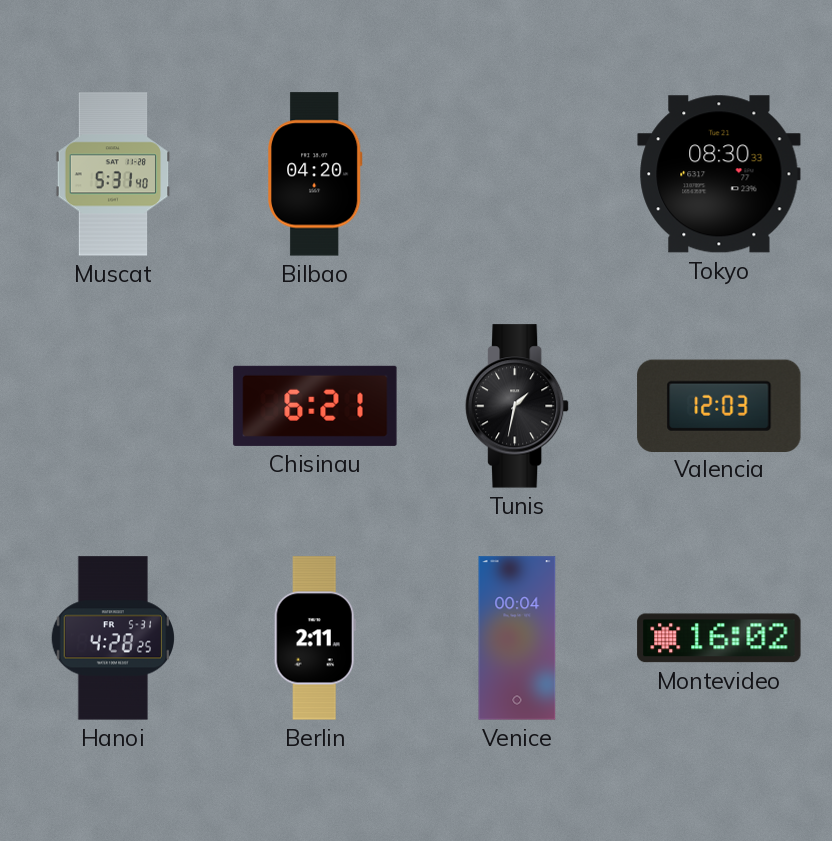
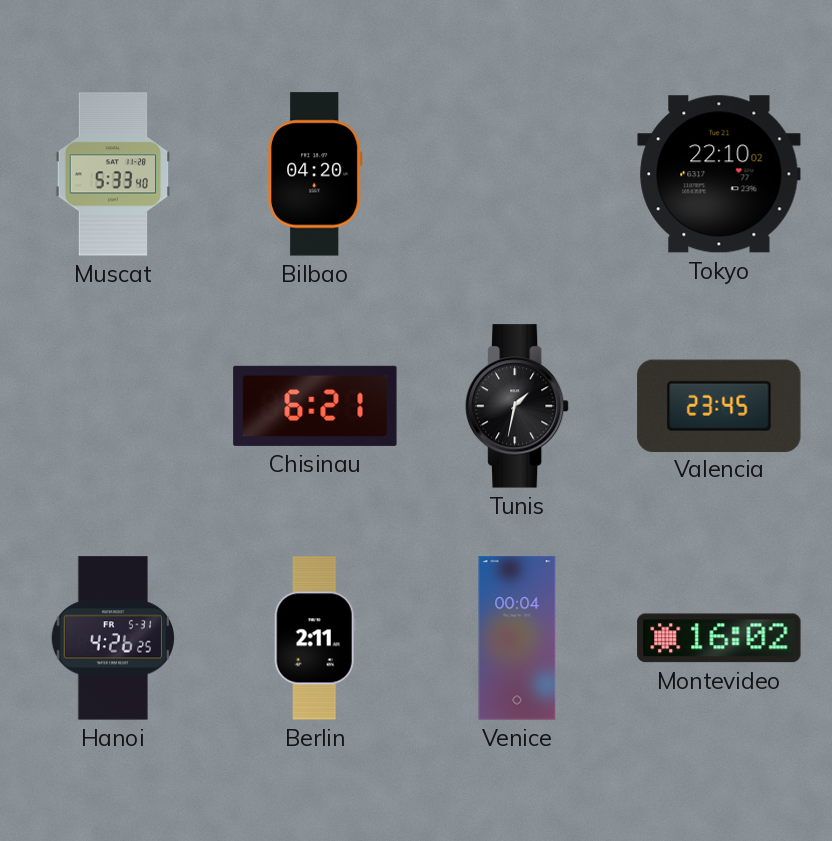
Muscat: 5:31 -> 5:33 (113, 174)
Tokyo: 08:30 -> 22:10 (719, 174)
Valencia: 12:03 -> 23:45 (719, 405)
Hanoi: 4:28 -> 4:26 (112, 638)
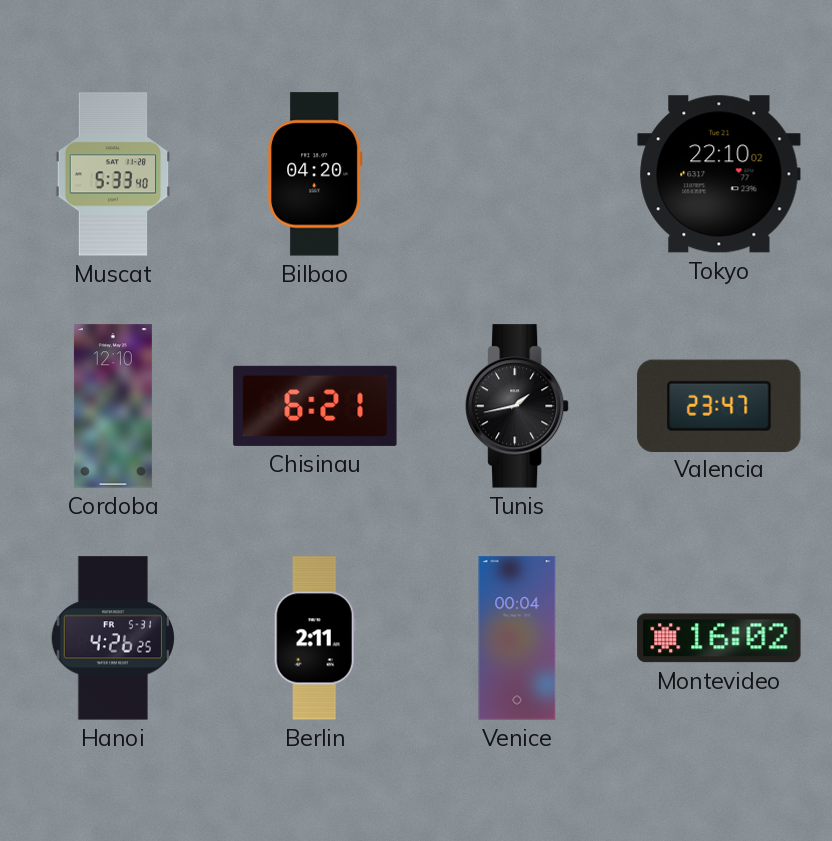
Cordoba: none -> 12:10 (113, 406)
Tunis: 1:32 -> 1:43 (517, 406)
Valencia: 23:45 -> 23:47 (719, 405)
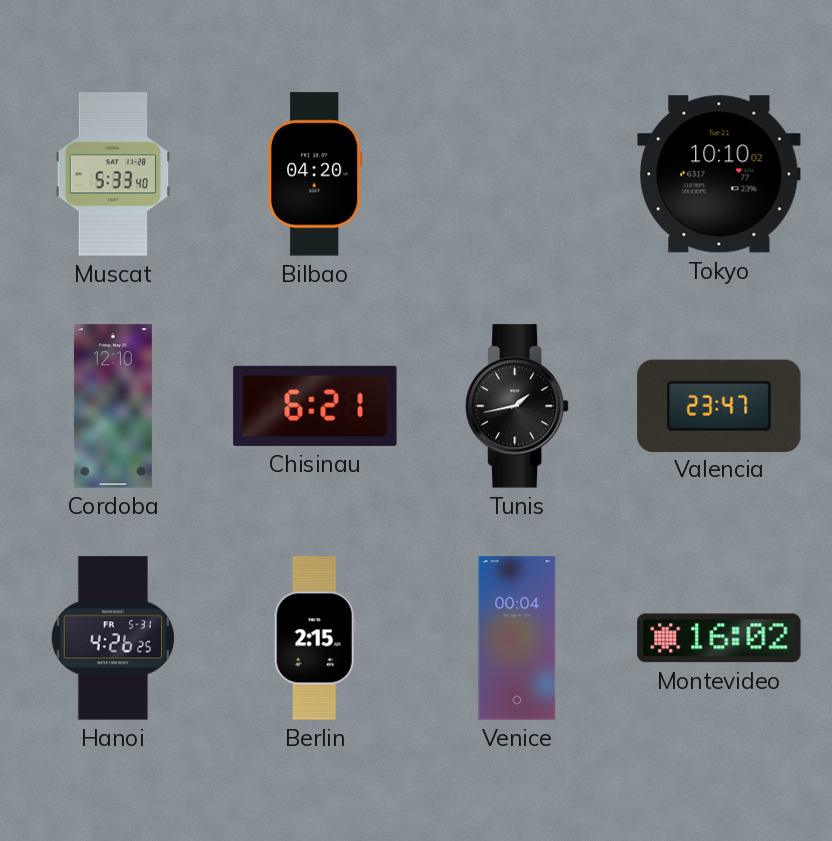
Tokyo: 22:10 -> 10:10 (719, 174)
Berlin: 2:11 -> 2:15 (315, 638)
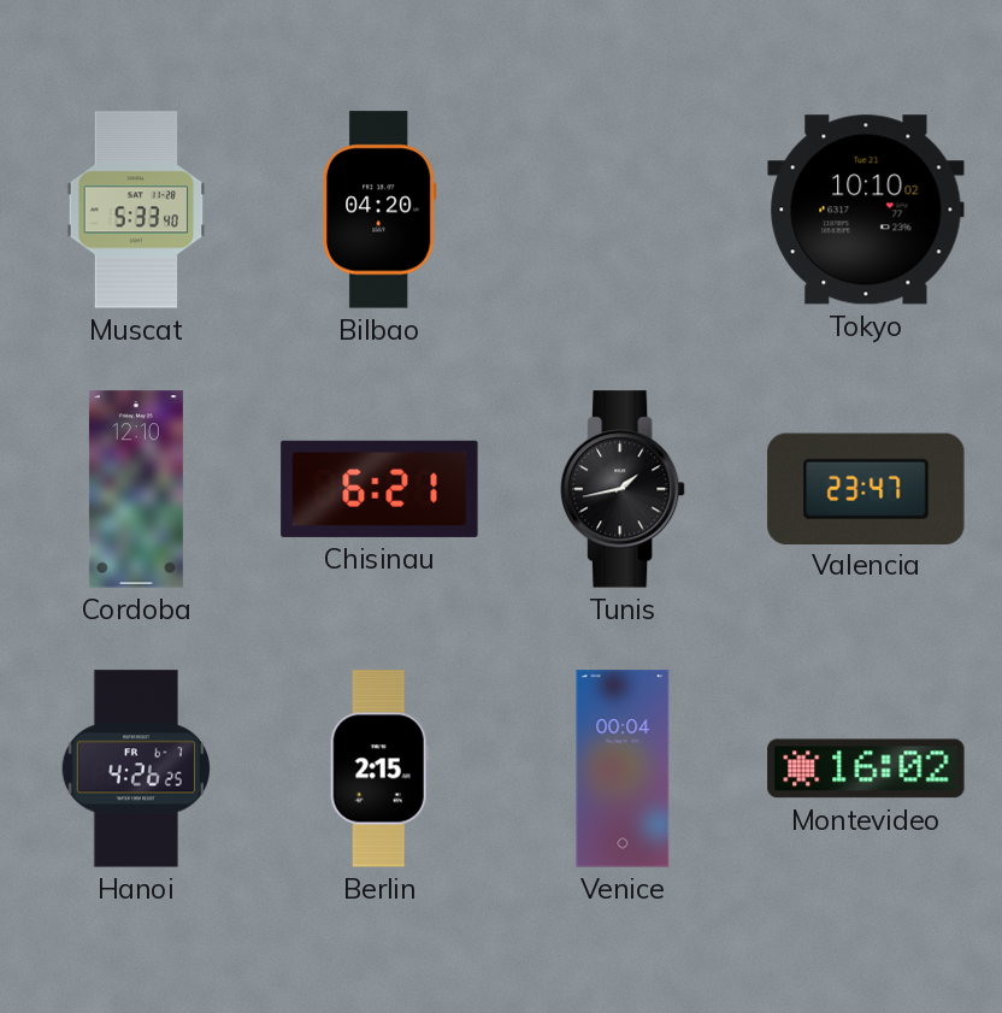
Hanoi date: FR 5-31 -> FR 6-7 (135, 768)
